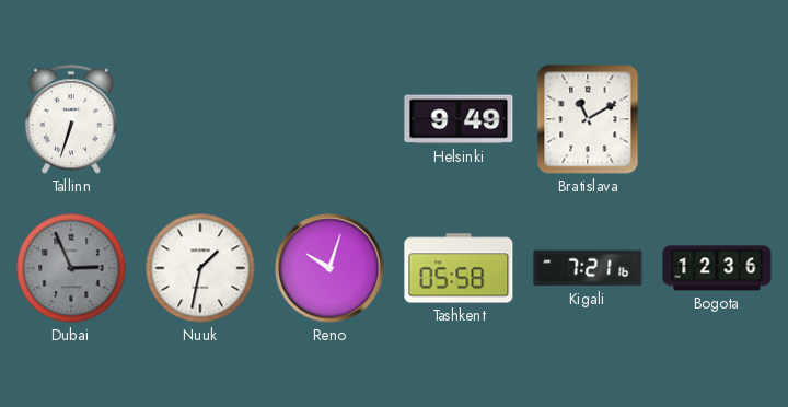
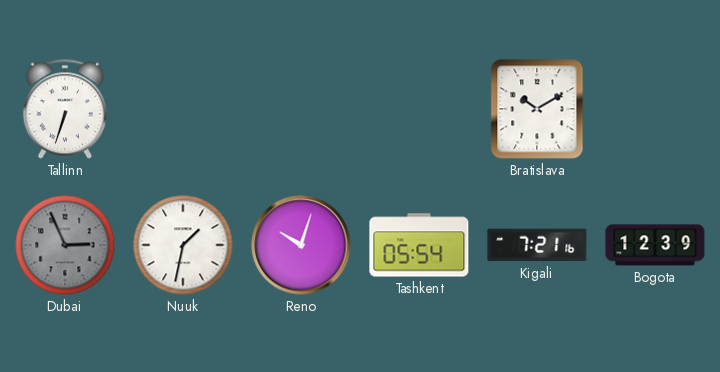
Helsinki: 9:49 -> none (459, 119)
Bratislava: 11:10 -> 10:10 (537, 109)
Tashkent: 05:58 -> 05:54 (419, 245)
Bogota: 12:36 -> 12:39 (655, 245)
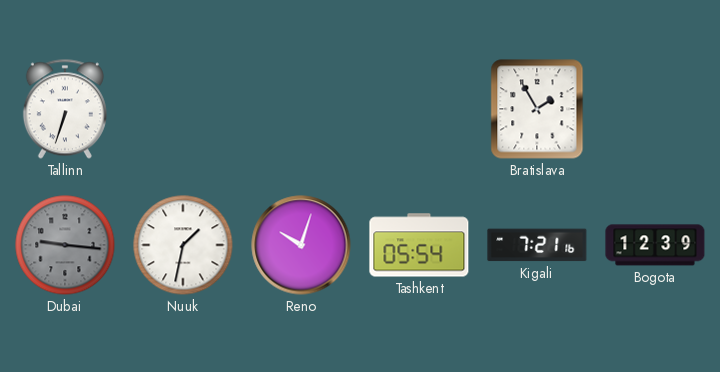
Bratislava: 10:10 -> 1:55 (537, 109)
Dubai: 2:56 -> 9:16 (65, 245)
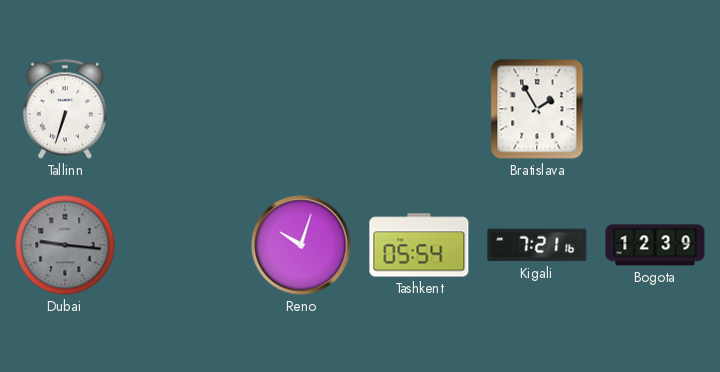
Nuuk: 1:32 -> none (183, 245)
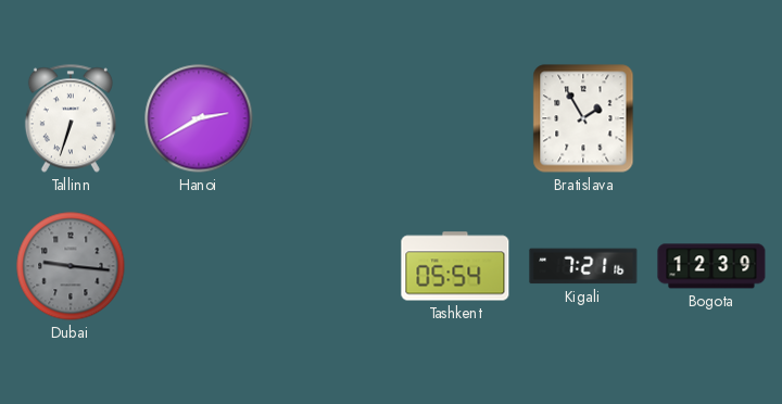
Hanoi: none -> 2:40 (199, 118)
Reno: 10:03 -> none (301, 245)
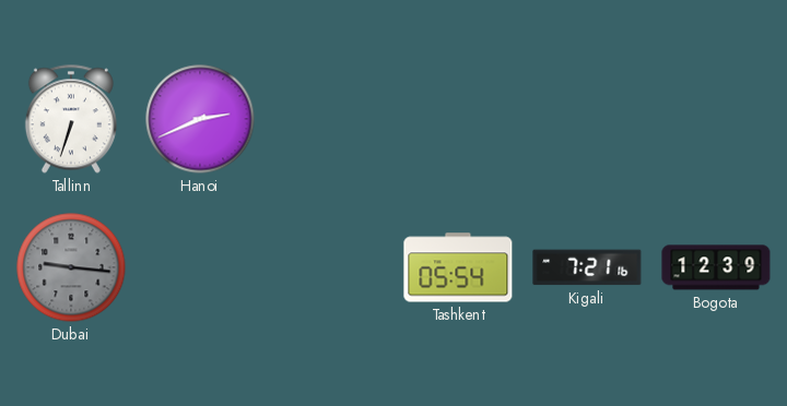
Hanoi: 2:40 -> 2:41 (200, 119)
Bratislava: 1:55 -> none (583, 118)
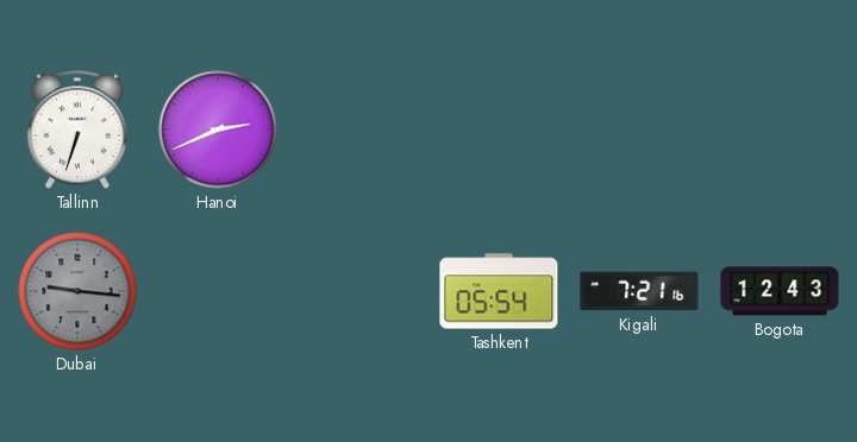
Bogota: 12:39 -> 12:43 (780, 291)
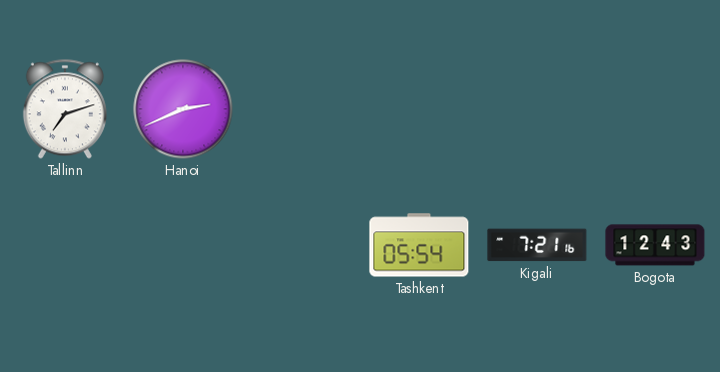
Tallinn: 6:33 -> 7:12 (65, 109)
Dubai: 9:16 -> none (77, 291)
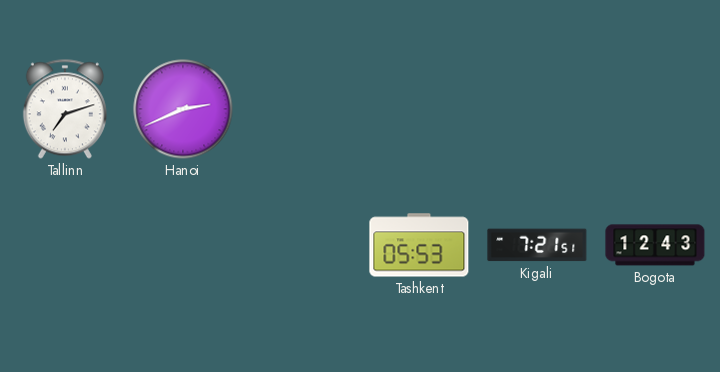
Tashkent: 05:54 -> 05:53 (419, 245)
Kigali: 7:21:16 -> 7:21:51 (537, 245)
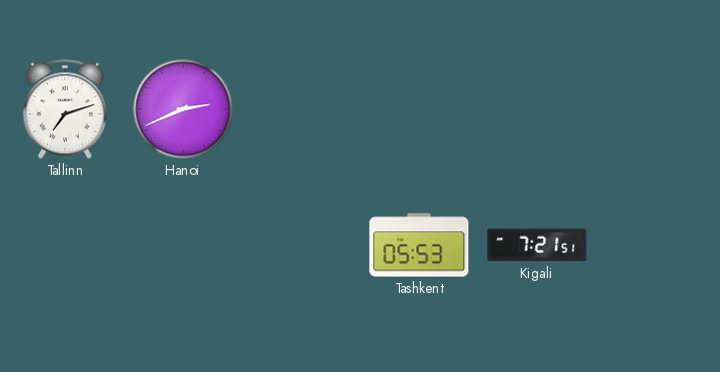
Bogota: 12:43 -> none (655, 245)
